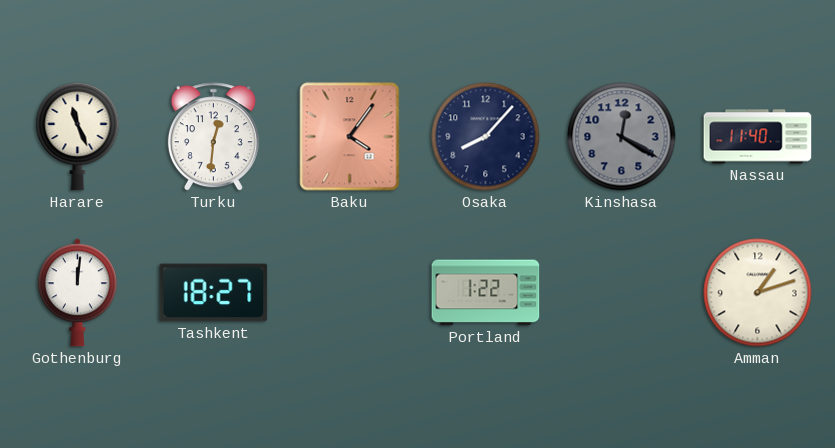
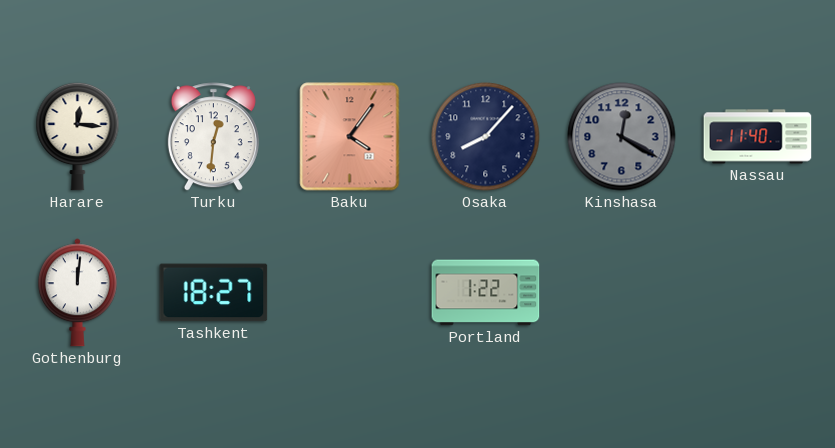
Harare: 11:26 -> 12:16 (78, 136)
Amman: 1:12 -> none (758, 293)
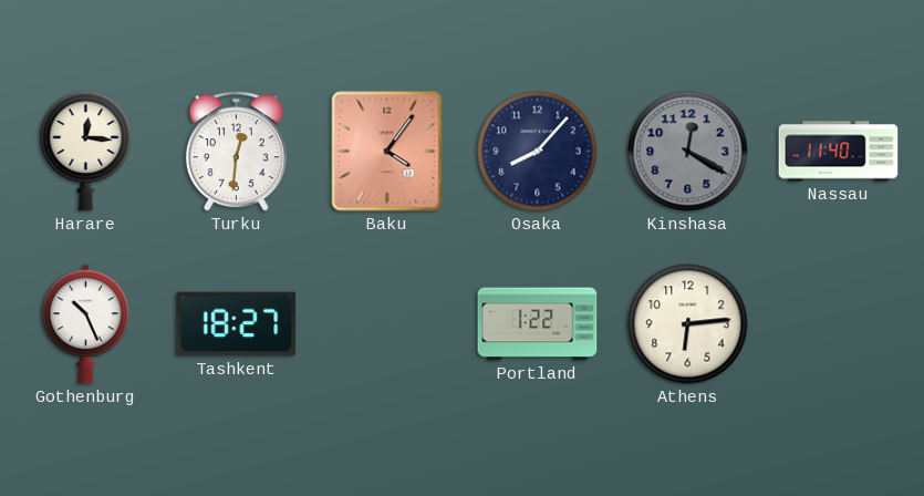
Gothenburg: 12:01 -> 10:26 (85, 324)
Athens: none -> 6:14 (688, 324)
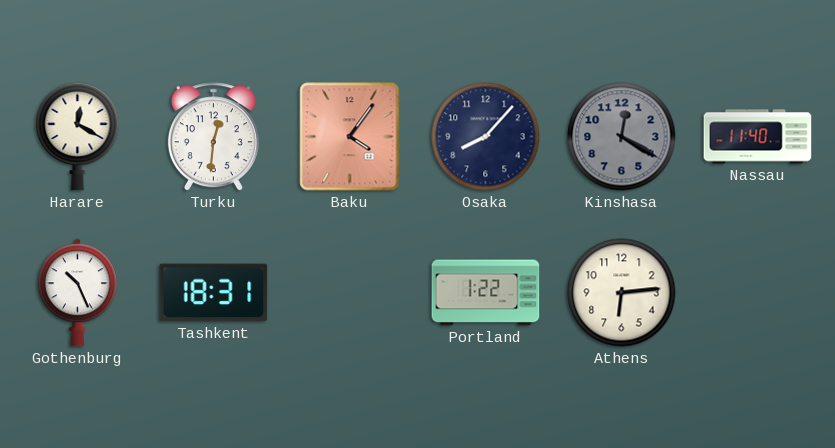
Harare: 12:16 -> 12:20 (78, 136)
Tashkent: 18:27 -> 18:31 (214, 293)
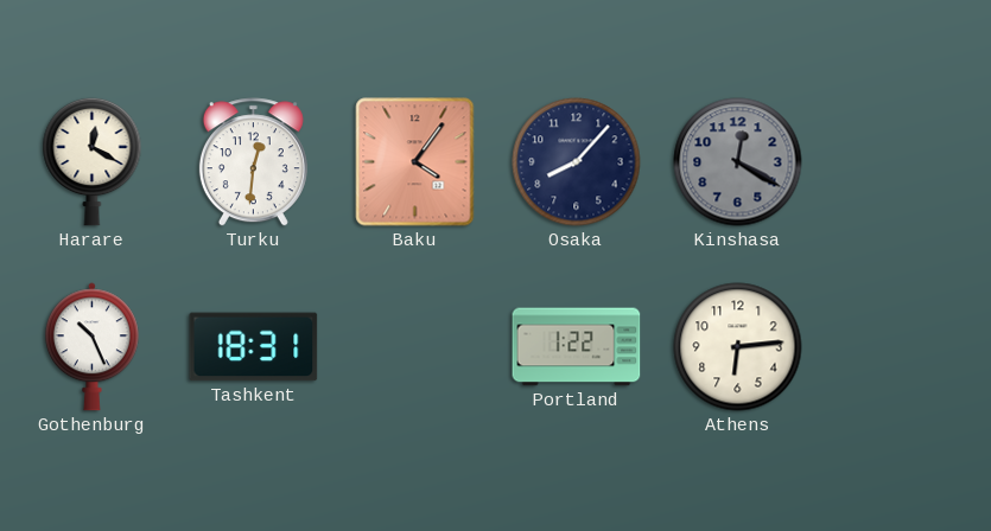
Nassau: 11:40 -> none (758, 137)
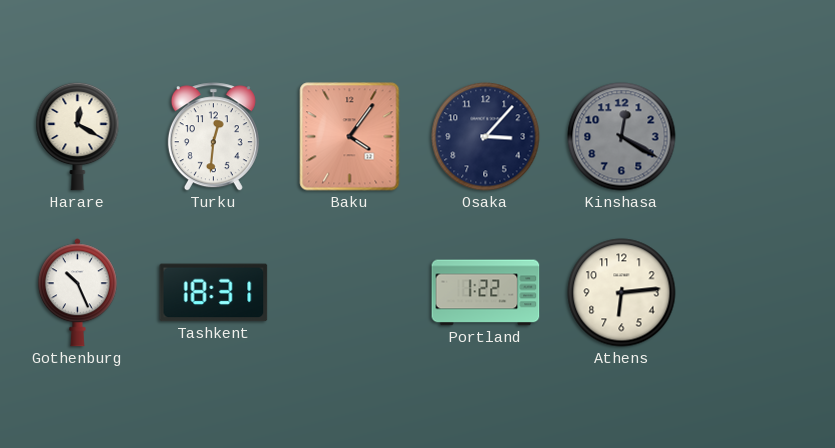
Osaka: 8:07 -> 3:07 (486, 137)
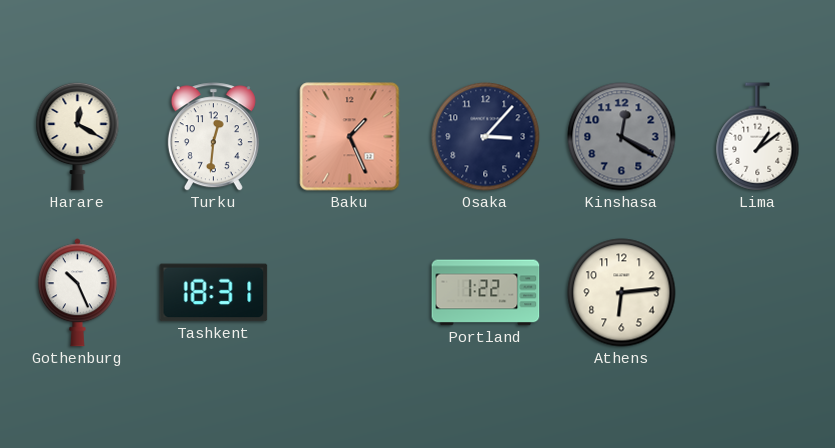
Baku: 4:06 -> 1:26 (350, 137)
Lima: none -> 1:09 (758, 137)
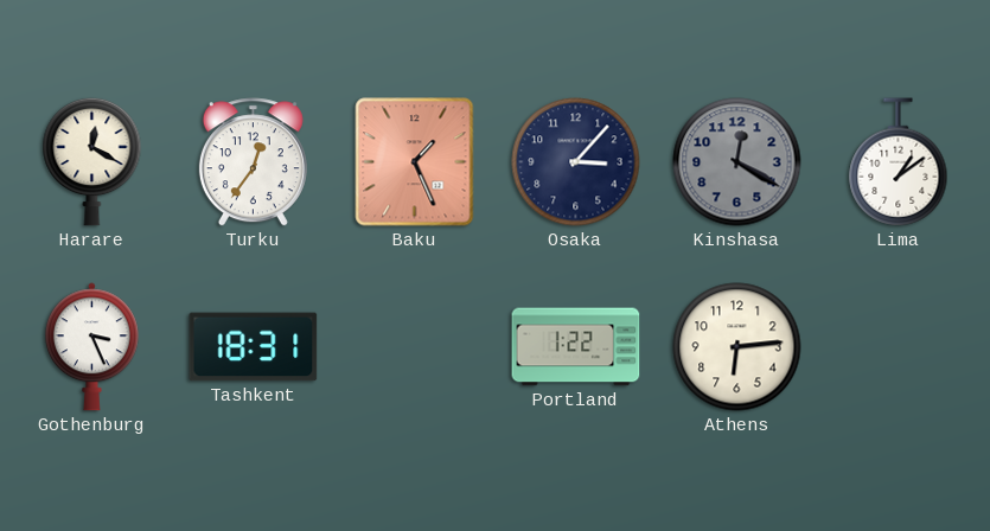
Turku: 12:31 -> 12:36 (253, 162)
Gothenburg: 10:26 -> 3:26 (91, 347)
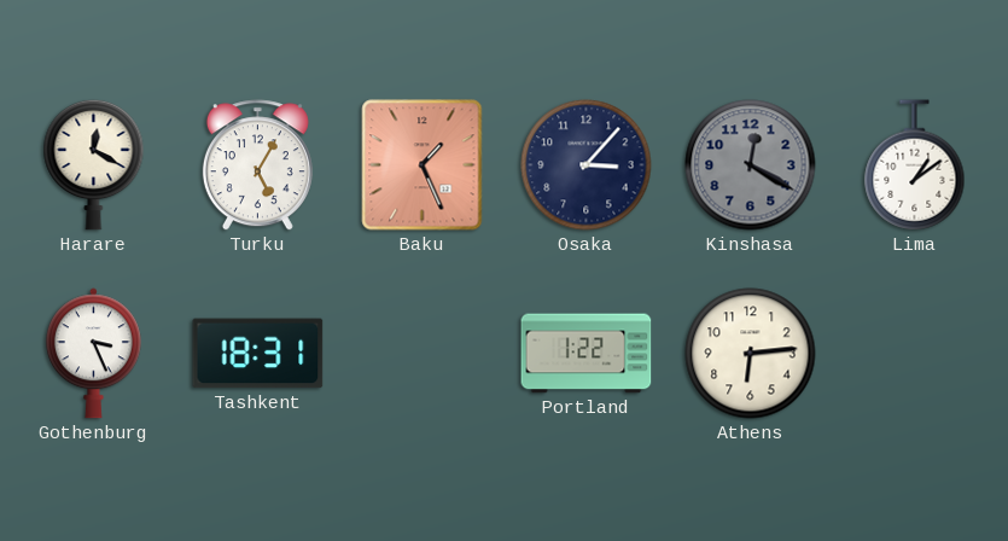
Turku: 12:36 -> 5:05 (257, 165)
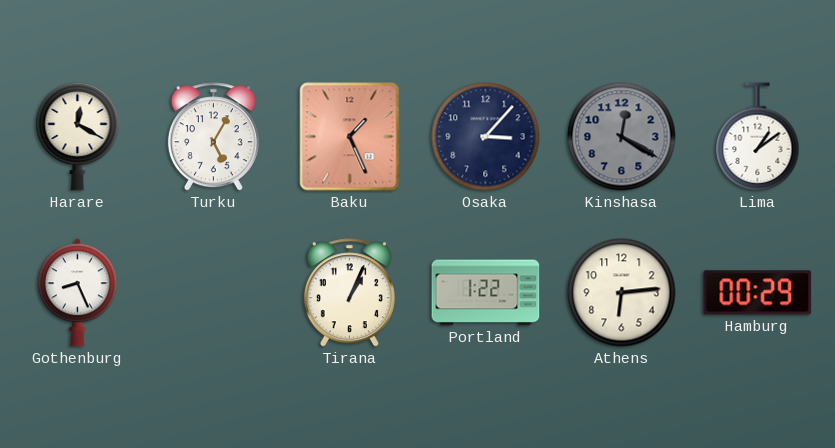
Gothenburg: 3:26 -> 8:26 (77, 293)
Tashkent: 18:31 -> none (258, 354)
Tirana: none -> 1:04 (349, 293)
Hamburg: none -> 00:29 (758, 293)
